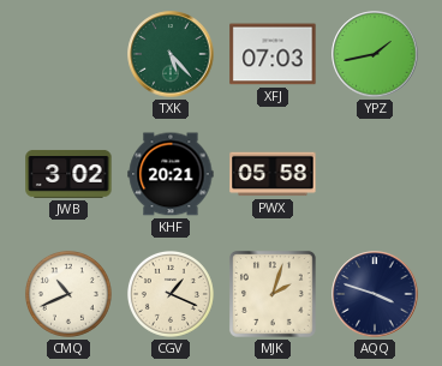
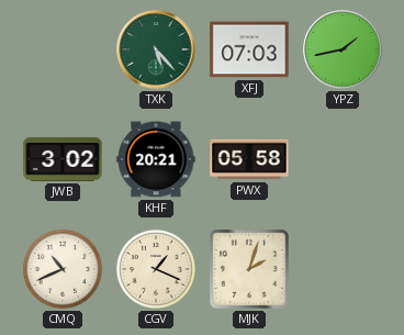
AQQ: 3:48 -> none (375, 294)
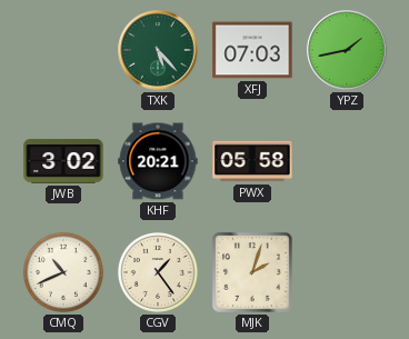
CGV: 1:19 -> 1:24 (158, 272)
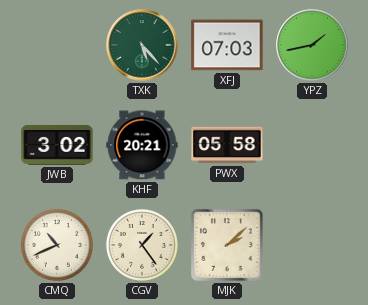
MJK: 2:03 -> 2:08 (227, 245)
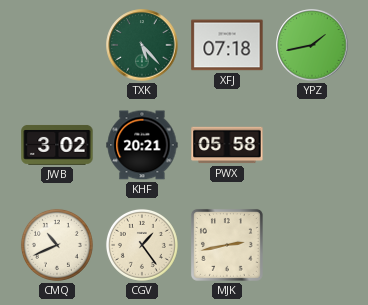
XFJ: 07:03 -> 07:18 (227, 45)
MJK: 2:08 -> 2:43 (227, 245)
